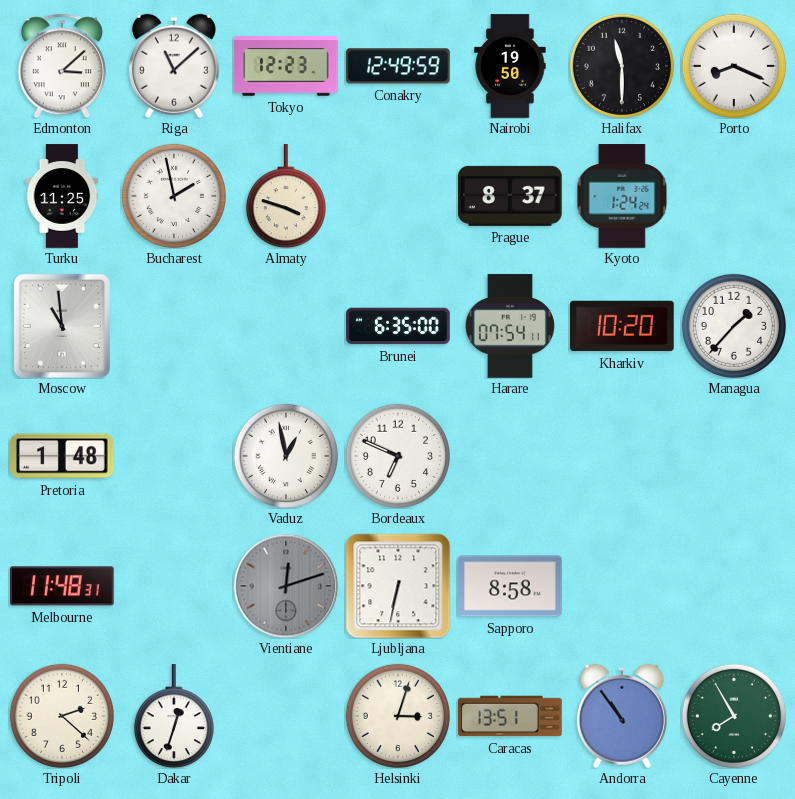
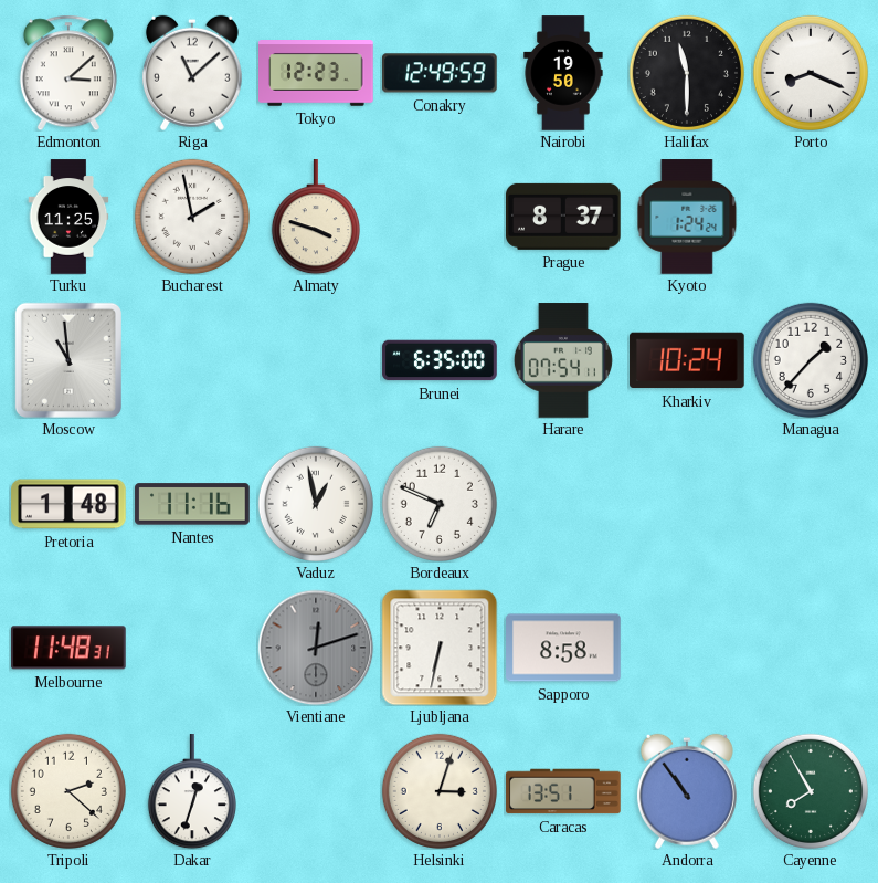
Kharkiv: 10:20 -> 10:24 (688, 360)
Nantes: none -> 11:16 (192, 504)
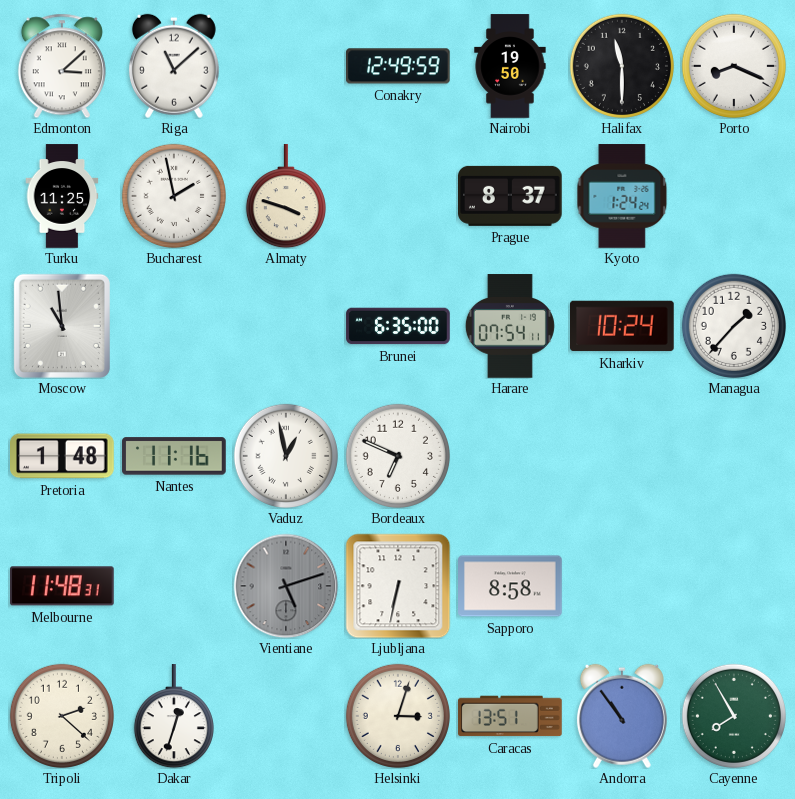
Tokyo: 12:23 -> none (316, 74)
Vientiane: 12:12 -> 5:12 (286, 586)
